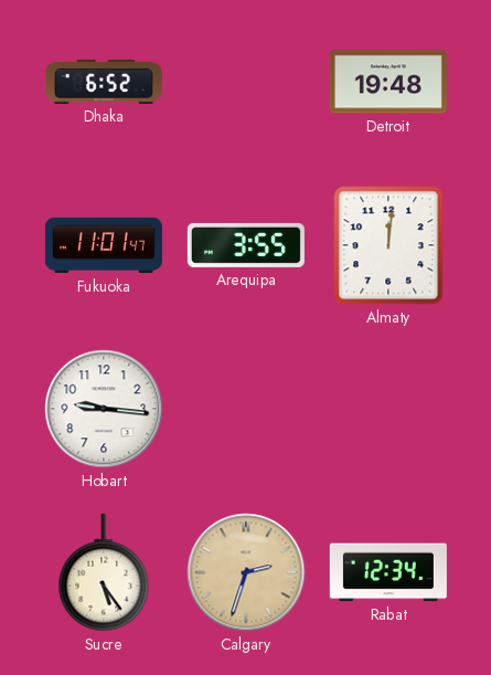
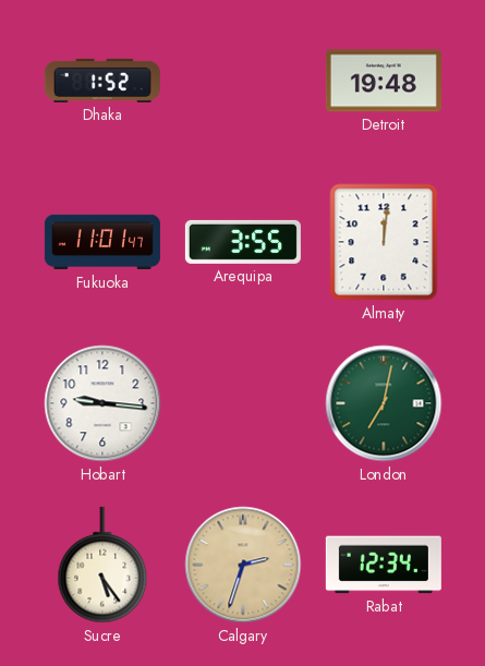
Dhaka: 6:52 -> 1:52 (102, 81)
London: none -> 7:02 (384, 403)
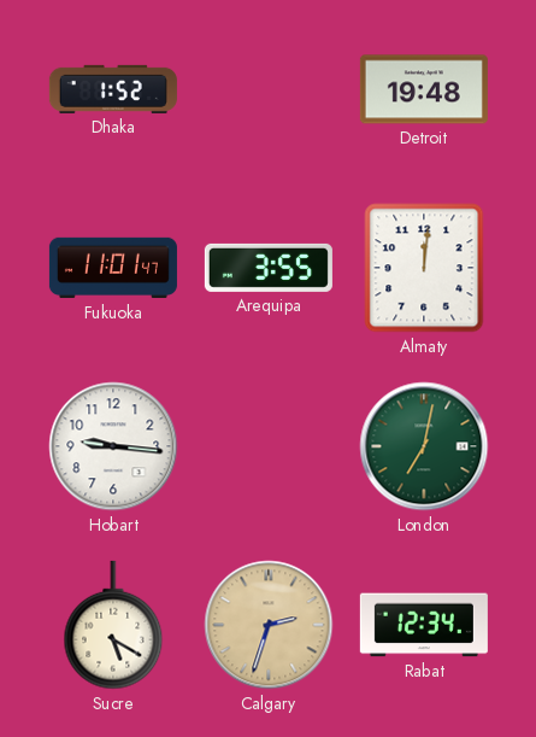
Sucre: 5:24 -> 5:20 (113, 625)
